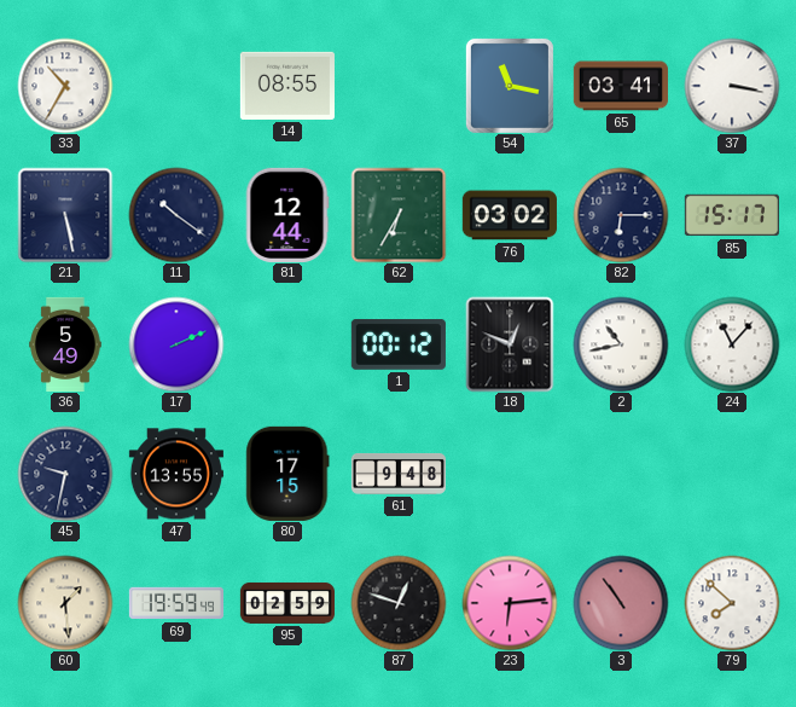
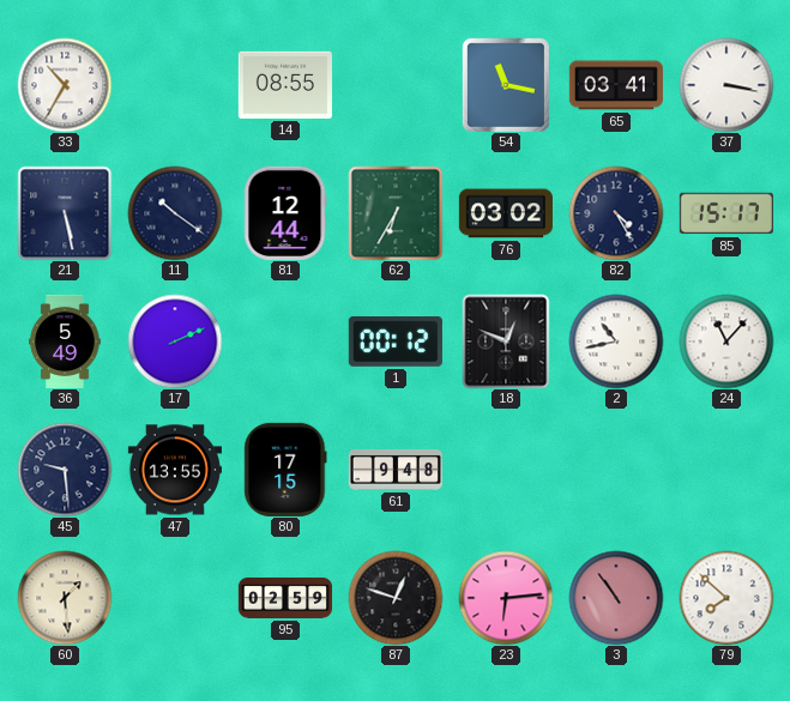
82: 6:15 -> 4:25 (616, 213)
45: 9:32 -> 9:29 (65, 470)
69: 19:59 -> none (176, 603)
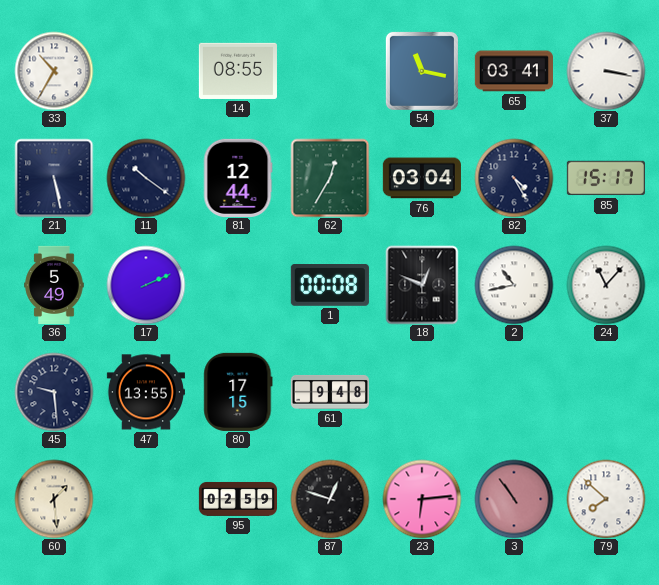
62: 6:35 -> 12:35 (330, 178)
76: 03:02 -> 03:04 (422, 178)
1: 00:12 -> 00:08 (330, 286)
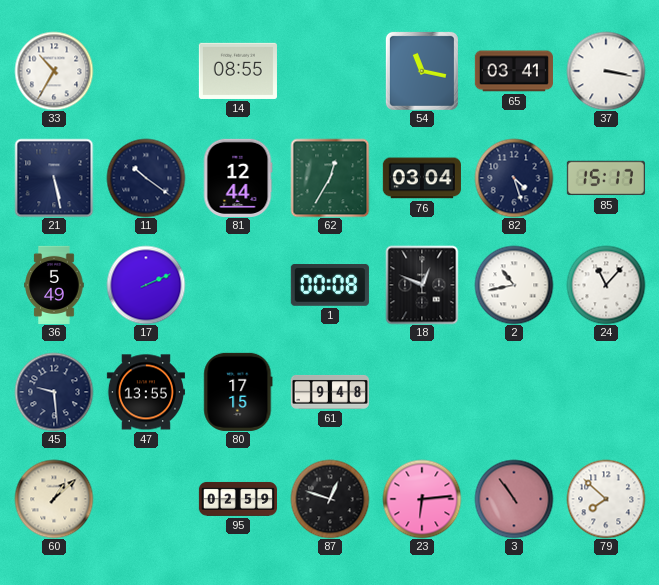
82: 4:25 -> 4:27 (514, 178)
60: 1:29 -> 1:08 (54, 499)
